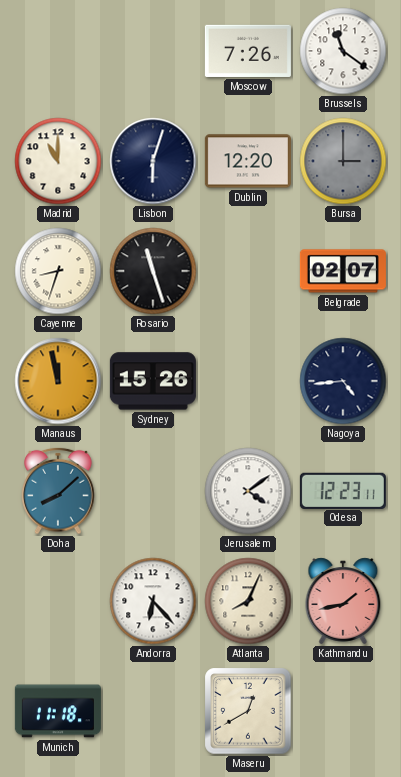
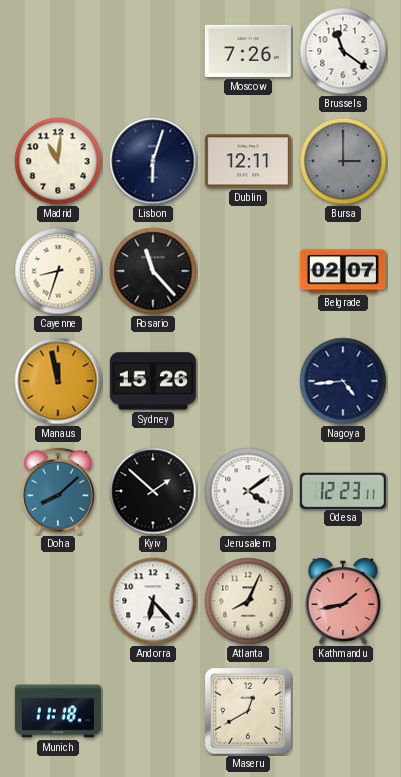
Madrid: 11:00 -> 11:01 (58, 161)
Dublin: 12:20 -> 12:11 (248, 161)
Rosario: 11:27 -> 11:23 (153, 271)
Kyiv: none -> 1:52 (153, 491)
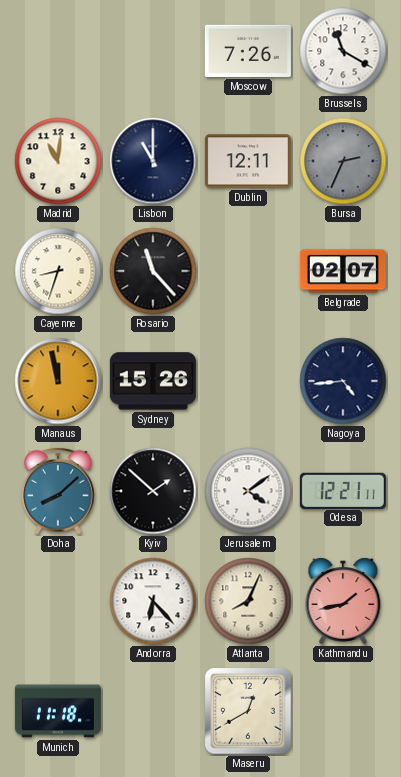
Brussels: 11:21 -> 11:20 (343, 51)
Lisbon: 6:03 -> 11:00 (153, 161)
Bursa: 3:00 -> 2:34 (343, 161)
Odesa: 12:23 -> 12:21 (343, 490)
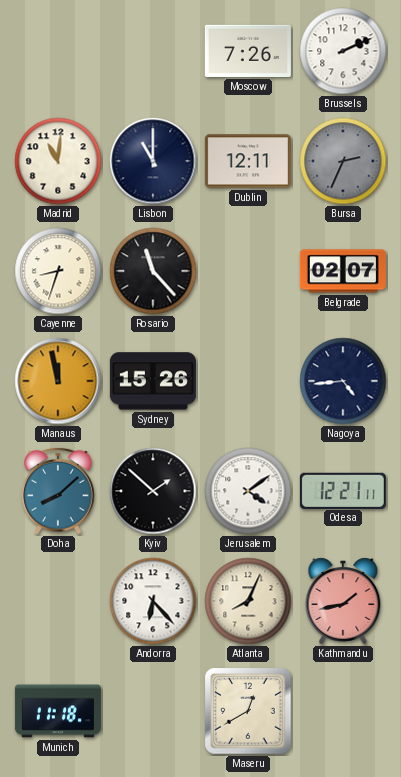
Brussels: 11:20 -> 2:11 (343, 51)
